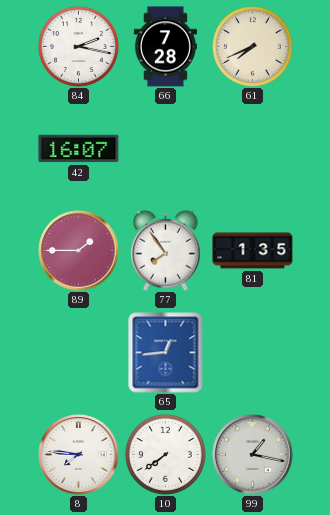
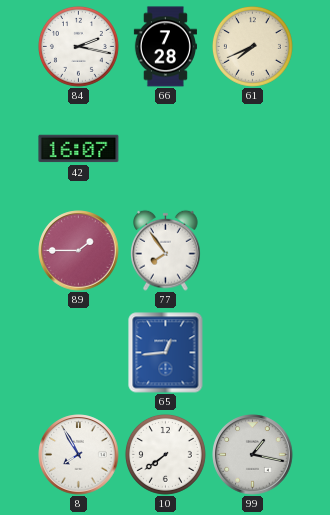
81: 1:35 -> none (253, 251)
8: 7:46 -> 7:55 (79, 455)
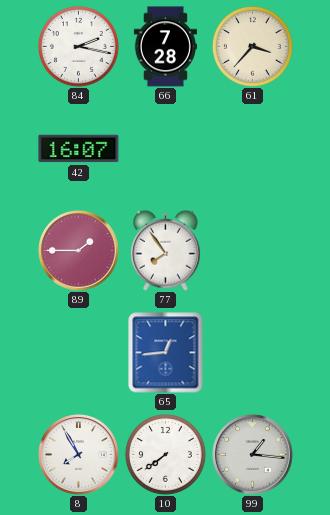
61: 7:41 -> 3:37 (252, 46)
99: 1:17 -> 1:16 (253, 455)
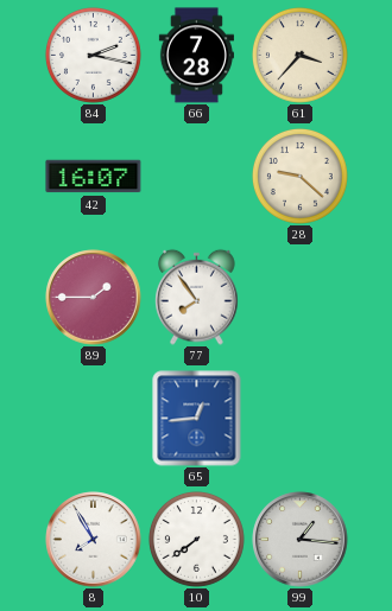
28: none -> 9:22 (299, 176)
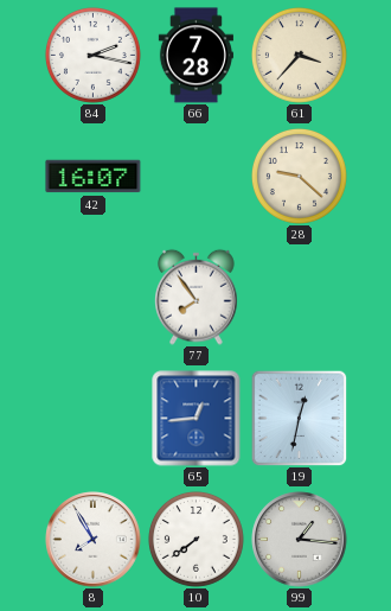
89: 1:45 -> none (94, 298)
19: none -> 12:32 (299, 418)
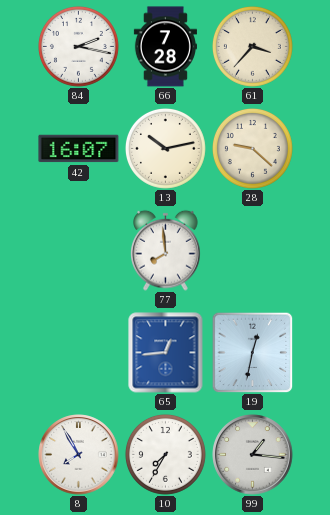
13: none -> 10:13 (165, 148)
77: 7:54 -> 7:59 (166, 250)
10: 7:39 -> 7:35 (165, 454)
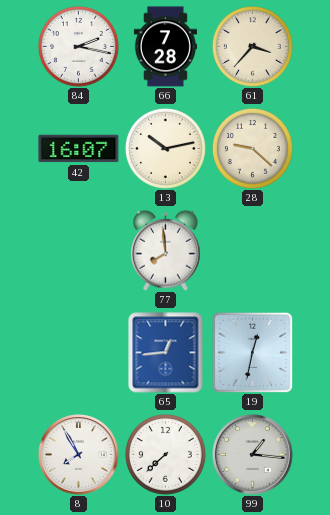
10: 7:35 -> 7:38 (165, 454)
